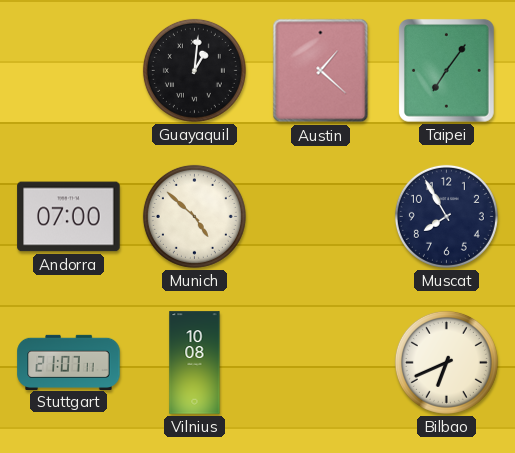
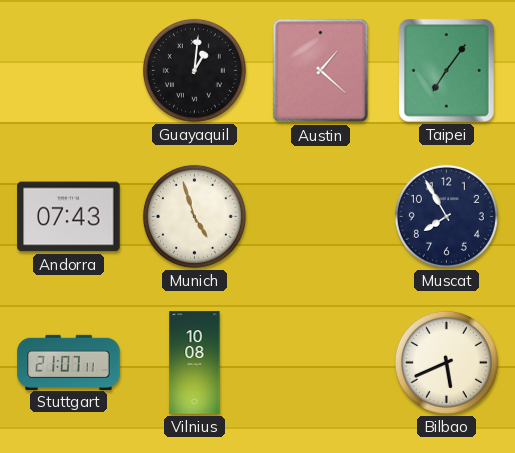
Andorra: 07:00 -> 07:43 (69, 217)
Munich: 4:52 -> 4:57 (194, 216)
Bilbao: 6:41 -> 5:41 (446, 362)
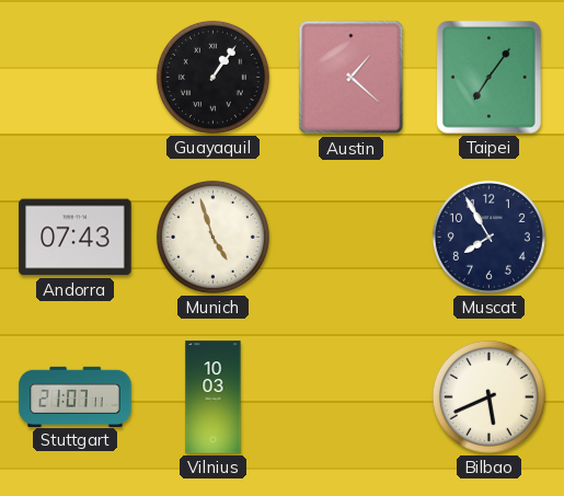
Guayaquil: 1:01 -> 1:06 (212, 77)
Vilnius: 10:08 -> 10:03 (214, 397)
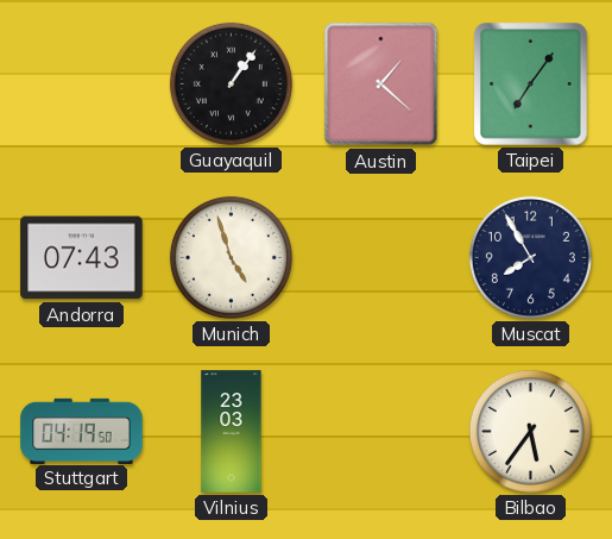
Stuttgart: 21:07 -> 04:19 (82, 431)
Vilnius: 10:03 -> 23:03 (232, 432)
Bilbao: 5:41 -> 5:36 (530, 431)
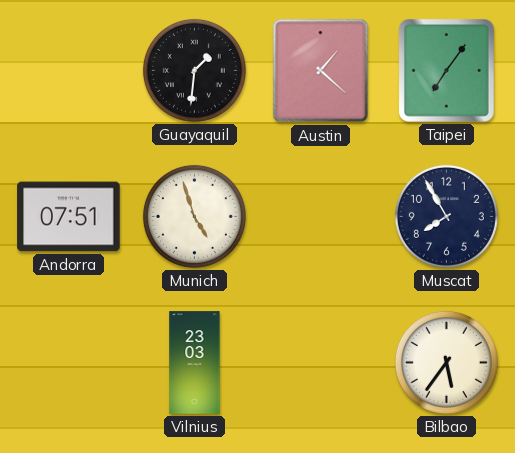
Guayaquil: 1:06 -> 1:31 (194, 70)
Andorra: 07:43 -> 07:51 (69, 217)
Stuttgart: 04:19 -> none (82, 431)
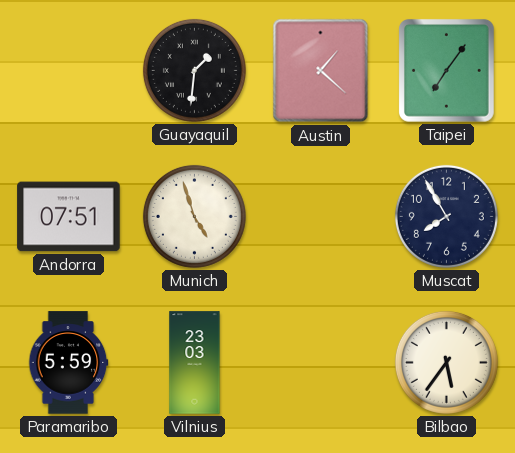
Paramaribo: none -> 5:59 (68, 363)
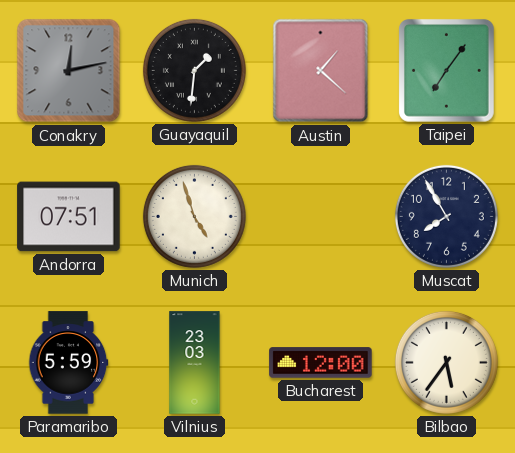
Conakry: none -> 12:13 (69, 71)
Bucharest: none -> 12:00 (321, 363)
